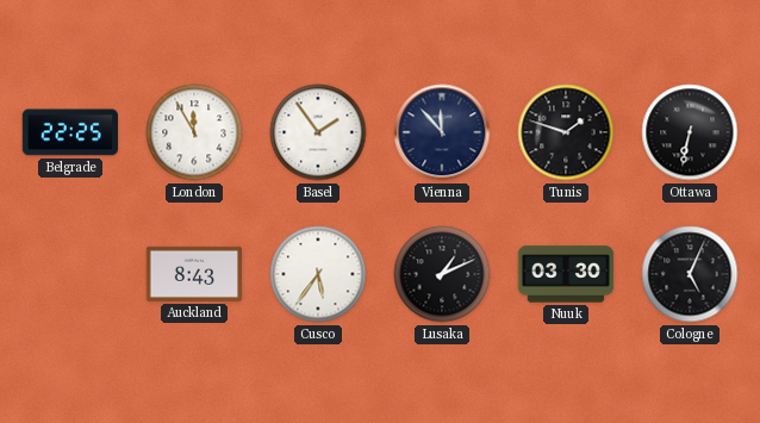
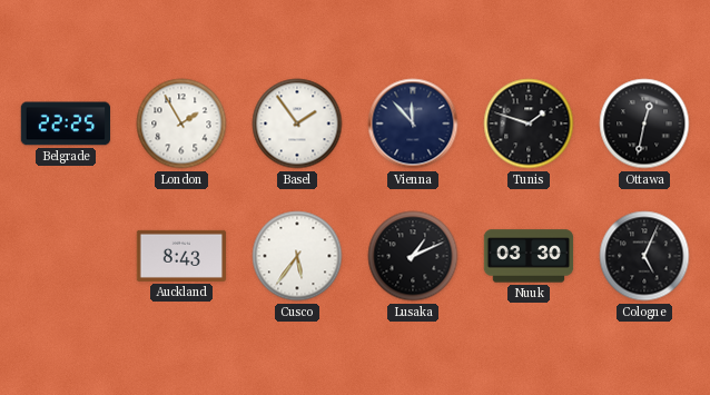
London: 11:55 -> 1:55 (181, 124)
Ottawa: 6:32 -> 12:32 (644, 124)
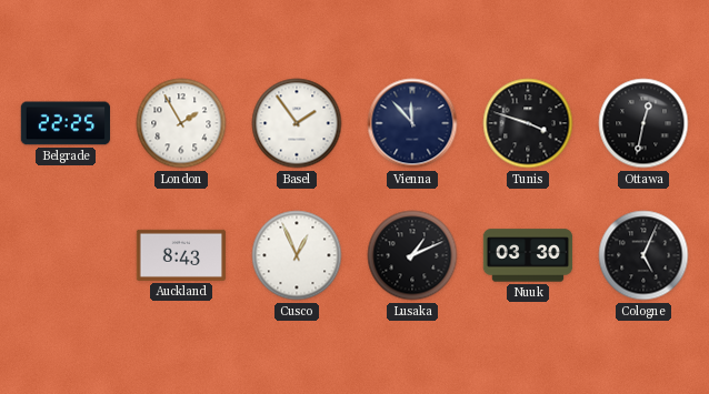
Tunis: 1:48 -> 3:48 (528, 123)
Cusco: 5:36 -> 12:56 (297, 255)
